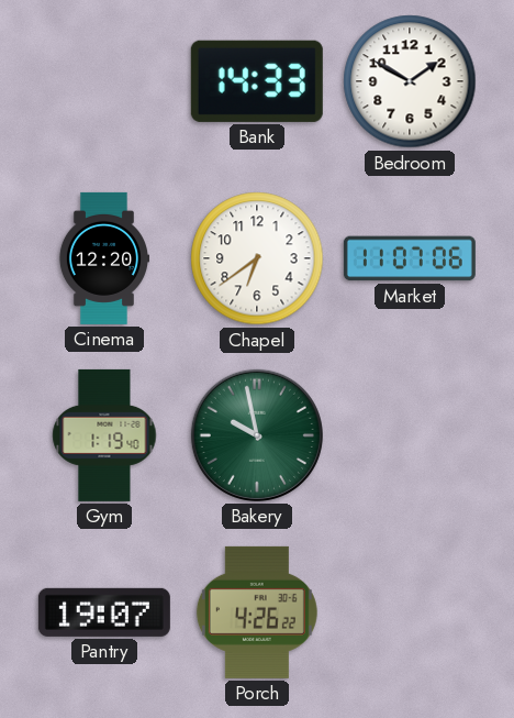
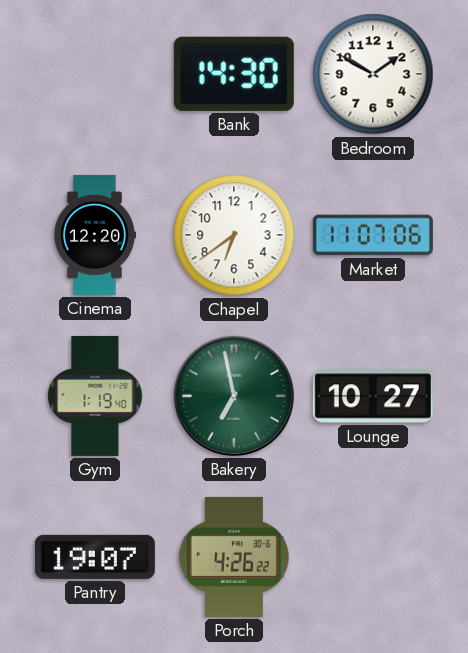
Bank: 14:33 -> 14:30 (234, 74)
Bakery: 9:58 -> 6:58 (234, 396)
Lounge: none -> 10:27 (373, 396)
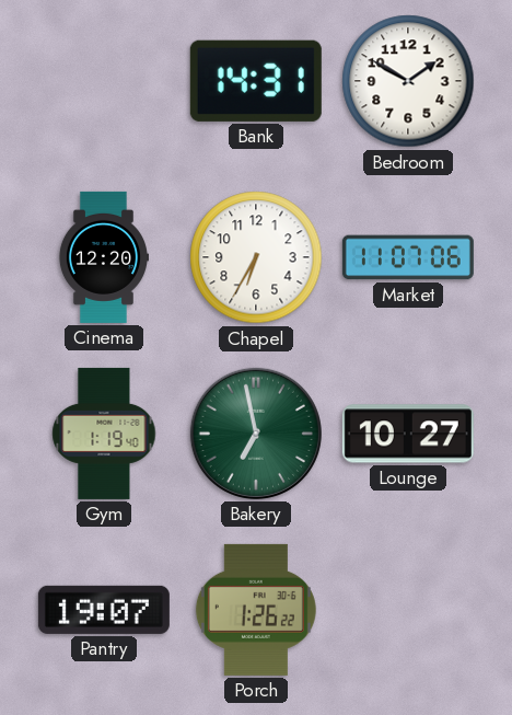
Bank: 14:30 -> 14:31 (256, 81)
Chapel: 6:39 -> 6:35 (256, 257)
Porch: 4:26 -> 1:26 (256, 610)
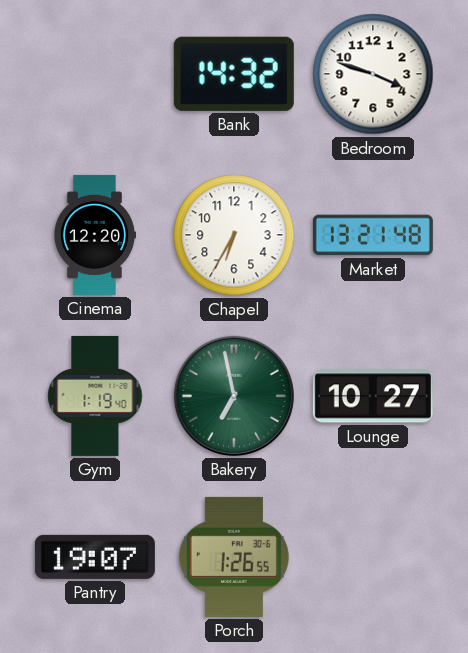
Bank: 14:31 -> 14:32 (234, 74)
Bedroom: 1:50 -> 3:48 (373, 74)
Market: 11:07 -> 13:21 (373, 235)
Porch: 1:26:22 -> 1:26:55 (234, 557)
